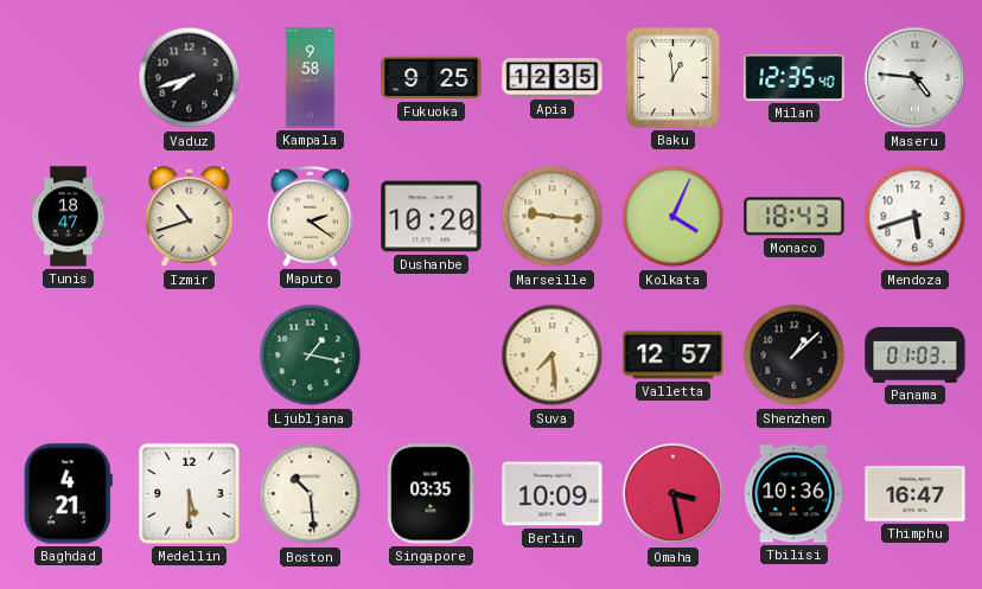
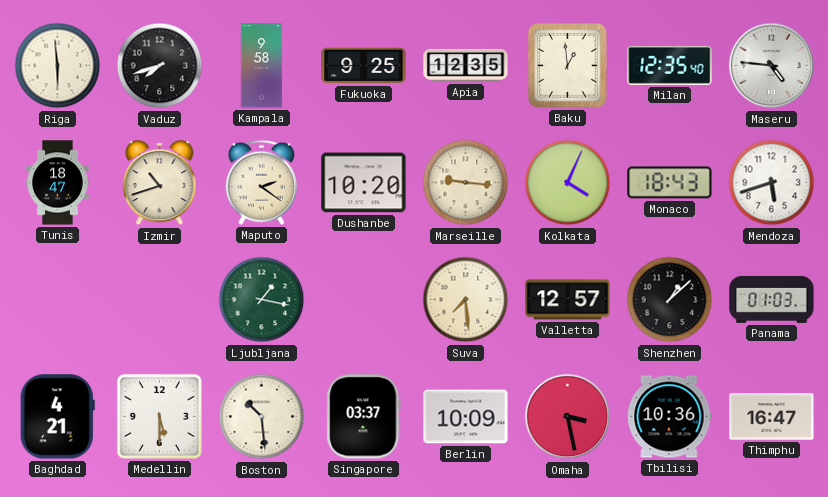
Riga: none -> 5:59 (58, 66)
Singapore: 03:35 -> 03:37 (364, 417)
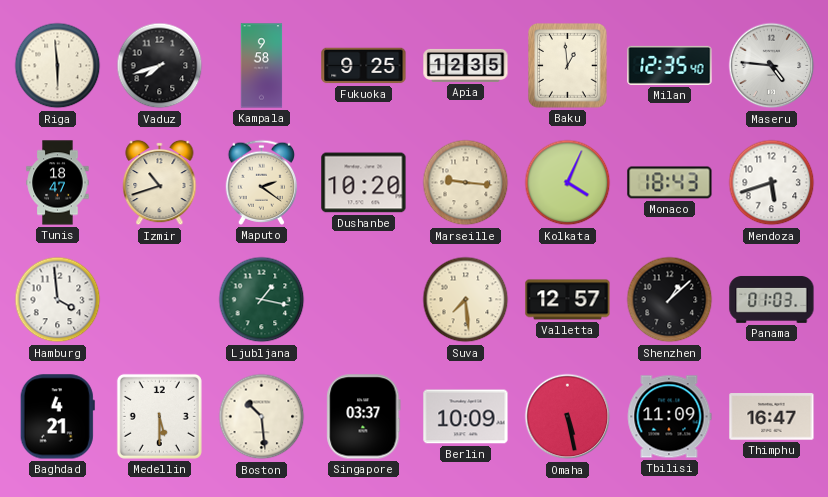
Hamburg: none -> 3:59 (58, 300)
Omaha: 3:28 -> 5:28 (568, 417)
Tbilisi: 10:36 -> 11:09 (669, 417)
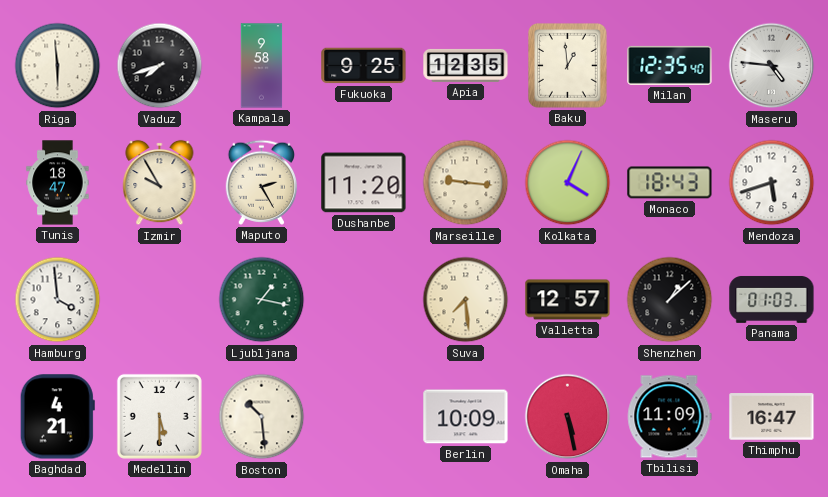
Izmir: 10:42 -> 9:55 (160, 183)
Maputo: 2:21 -> 2:25 (262, 182)
Dushanbe: 10:20 -> 11:20 (364, 183)
Singapore: 03:37 -> none (364, 417)
